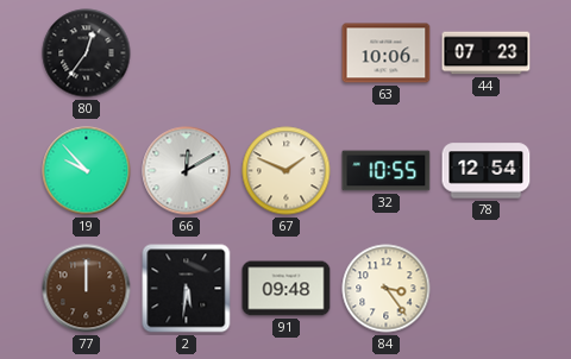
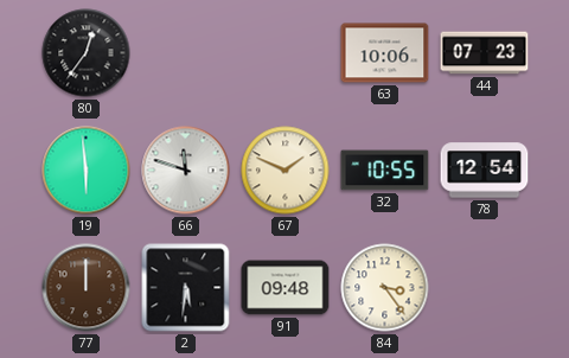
19: 9:53 -> 5:59 (87, 171)
66: 12:10 -> 11:48 (186, 171)
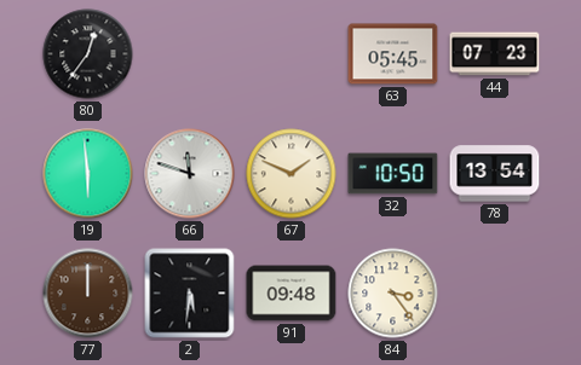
63: 10:06 -> 05:45 (393, 54)
32: 10:55 -> 10:50 (393, 174)
78: 12:54 -> 13:54 (495, 174)
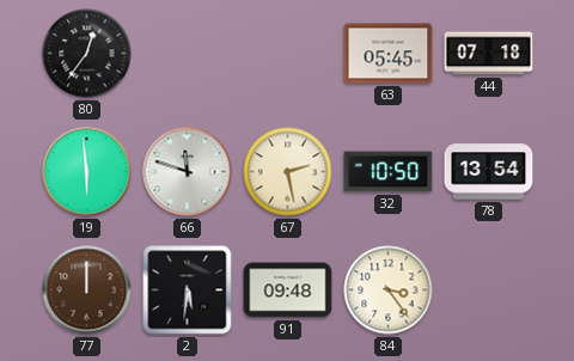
44: 07:23 -> 07:18 (489, 54)
67: 1:49 -> 2:28 (288, 172)
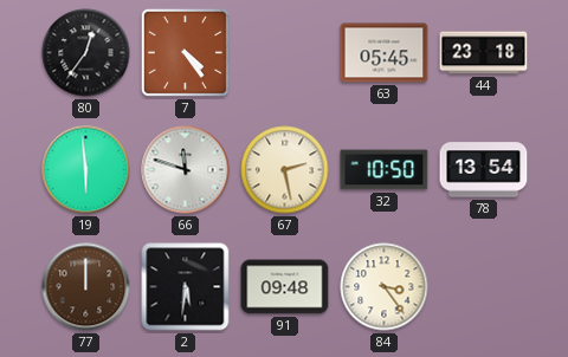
7: none -> 4:24 (185, 52)
44: 07:18 -> 23:18 (484, 53)
